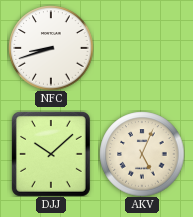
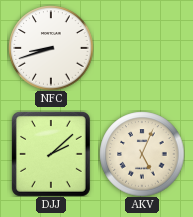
DJJ: 10:08 -> 2:08 (51, 154)
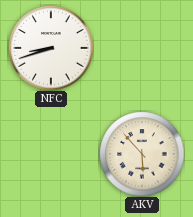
DJJ: 2:08 -> none (51, 154)
AKV: 5:04 -> 5:53 (142, 154)
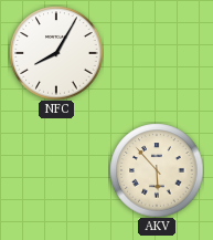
NFC: 8:42 -> 8:05 (56, 53)
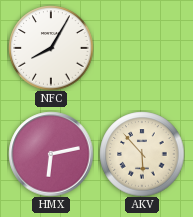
HMX: none -> 6:13 (51, 154)
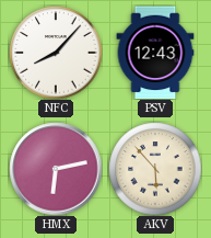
NFC: 8:05 -> 8:07 (56, 53)
PSV: none -> 12:43 (155, 53)
